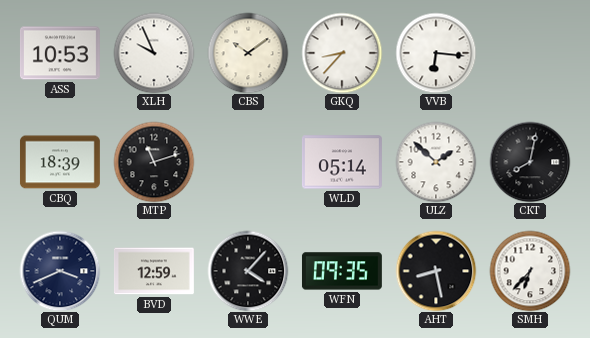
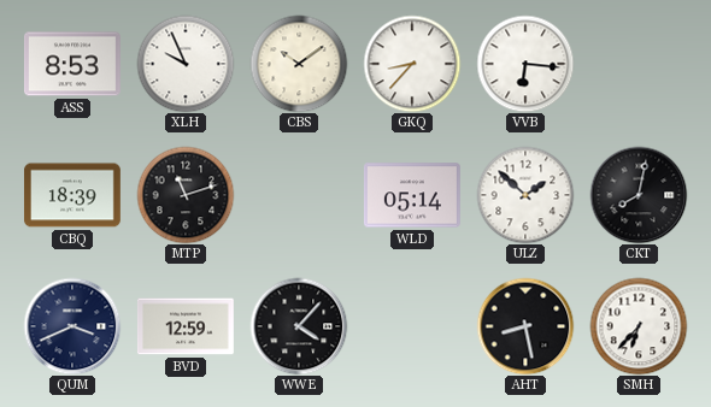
ASS: 10:53 -> 8:53 (72, 64)
WFN: 09:35 -> none (342, 271)
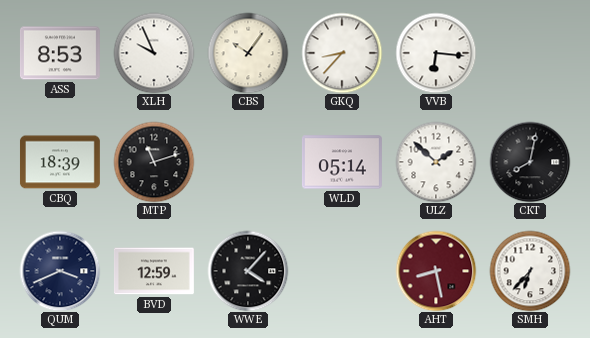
CBS: 10:09 -> 10:06 (248, 53)
AHT dial: black -> burgundy (436, 271)
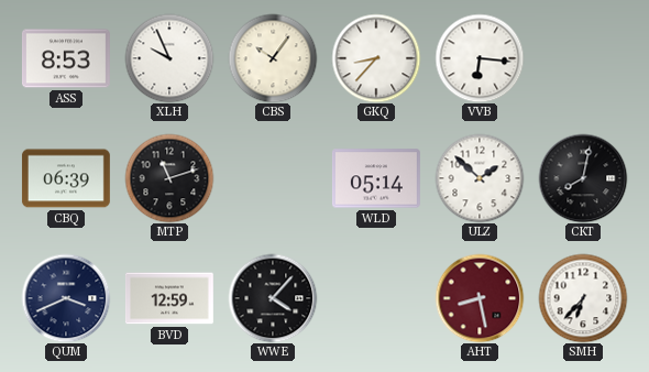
CBQ: 18:39 -> 06:39 (66, 178)
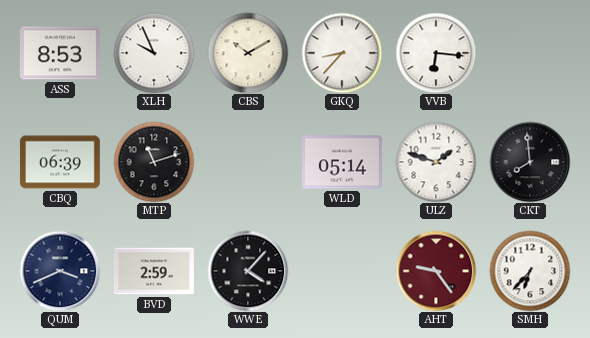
CBS: 10:06 -> 10:10 (248, 53)
ULZ: 1:52 -> 1:48 (436, 162)
CKT: 8:02 -> 7:59 (530, 162)
BVD: 12:59 -> 2:59 (154, 271)
AHT: 8:28 -> 9:24 (436, 271)
